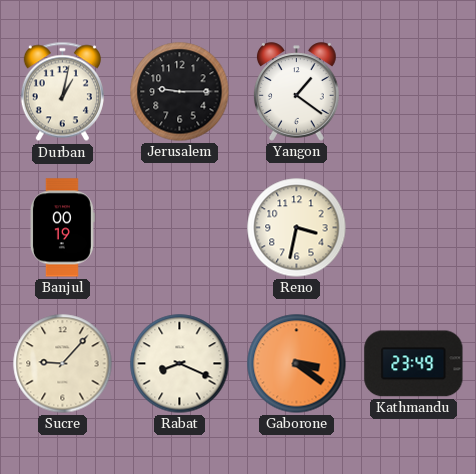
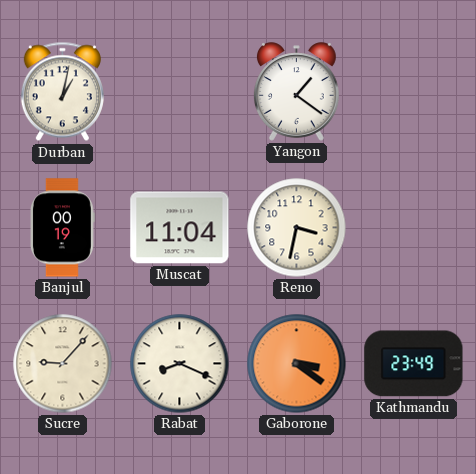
Jerusalem: 9:15 -> none (180, 92)
Muscat: none -> 11:04 (180, 228)
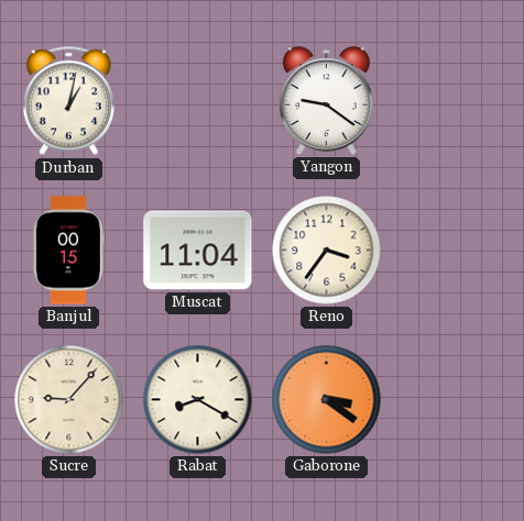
Yangon: 1:21 -> 9:21 (326, 101)
Banjul: 00:19 -> 00:15 (68, 251)
Reno: 3:32 -> 3:36 (327, 251)
Rabat: 8:19 -> 8:20 (198, 400)
Kathmandu: 23:49 -> none (414, 364)
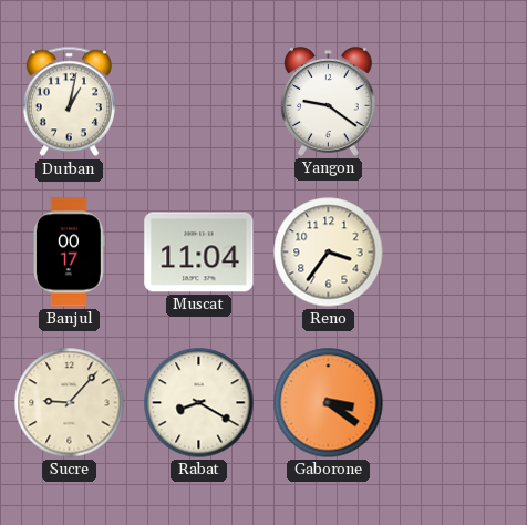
Banjul: 00:15 -> 00:17 (69, 253)
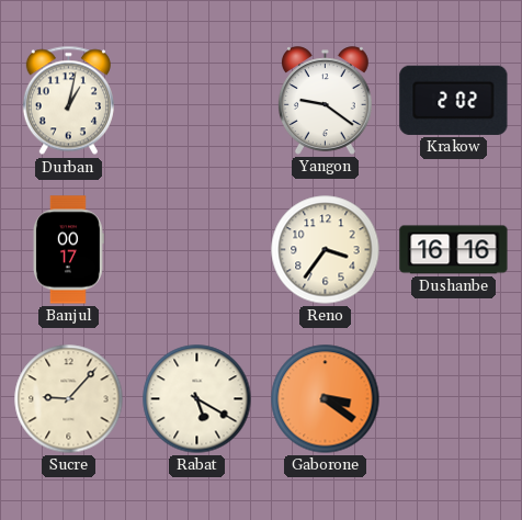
Krakow: none -> 2:02 (454, 100)
Muscat: 11:04 -> none (199, 253)
Dushanbe: none -> 16:16 (454, 250)
Rabat: 8:20 -> 5:20 (197, 399)
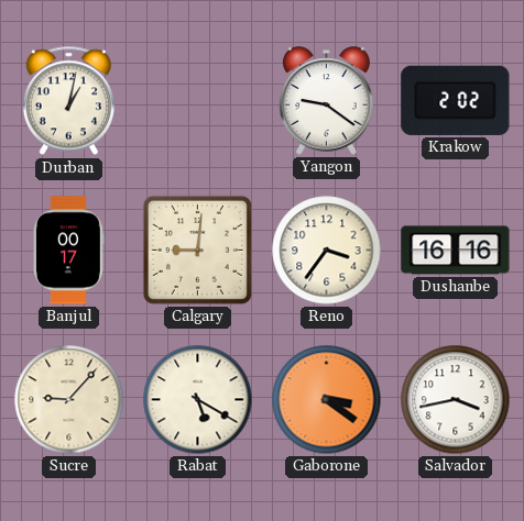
Calgary: none -> 9:01 (197, 250)
Salvador: none -> 3:43 (456, 400)
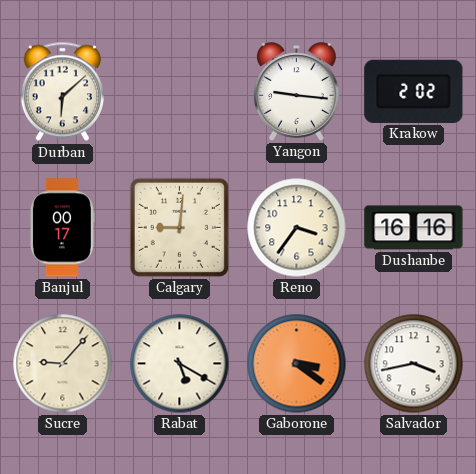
Durban: 1:02 -> 6:08 (62, 92)
Yangon: 9:21 -> 9:16 (296, 92)
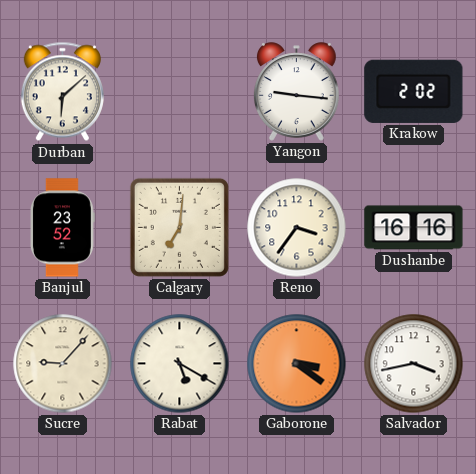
Banjul: 00:17 -> 23:52 (62, 228)
Calgary: 9:01 -> 7:01 (179, 227)
